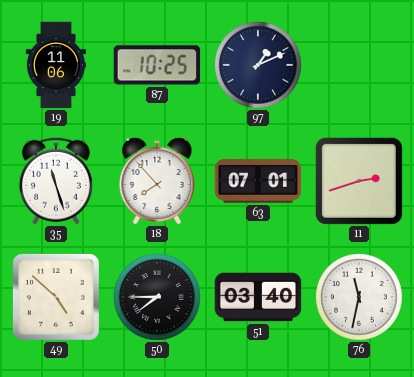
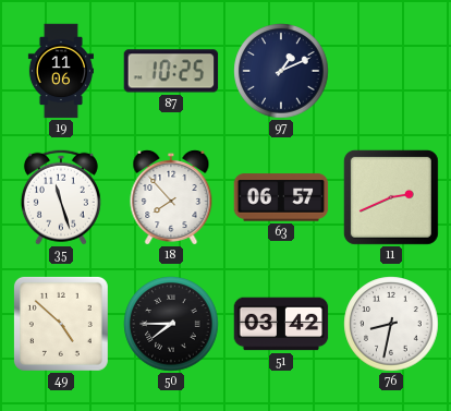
63: 07:01 -> 06:57 (281, 197)
11: 2:42 -> 2:41 (391, 197)
51: 03:40 -> 03:42 (281, 324)
76: 11:32 -> 8:32 (391, 324)
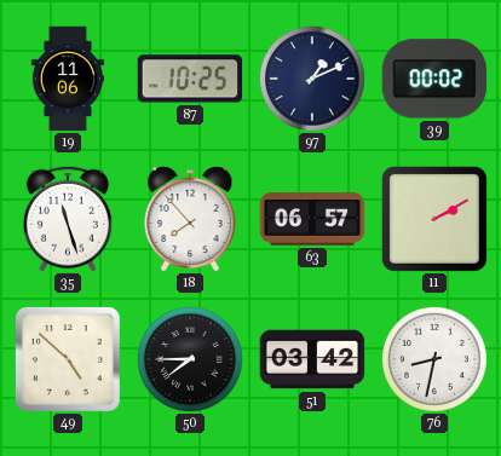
39: none -> 00:02 (434, 79)
11: 2:41 -> 2:10 (434, 219)
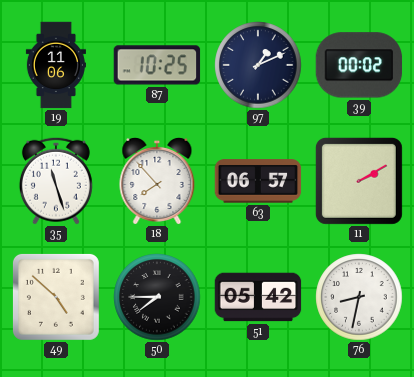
51: 03:42 -> 05:42 (258, 297)
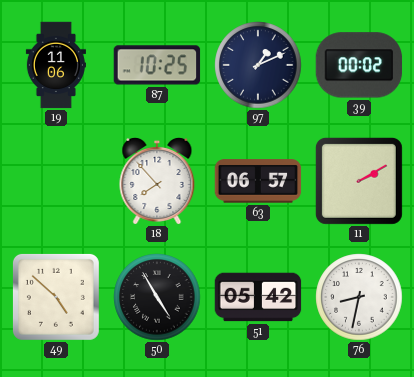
35: 11:27 -> none (56, 181)
50: 7:45 -> 4:55 (157, 297)
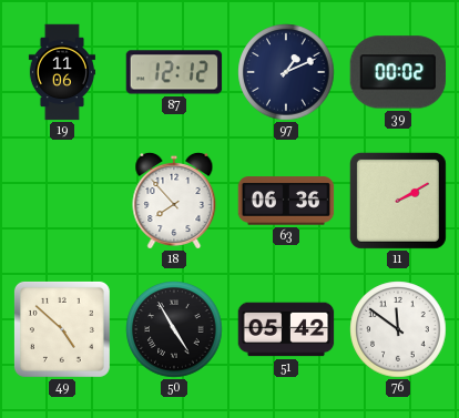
87: 10:25 -> 12:12 (174, 72)
63: 06:57 -> 06:36 (286, 201)
76: 8:32 -> 11:51 (398, 329)
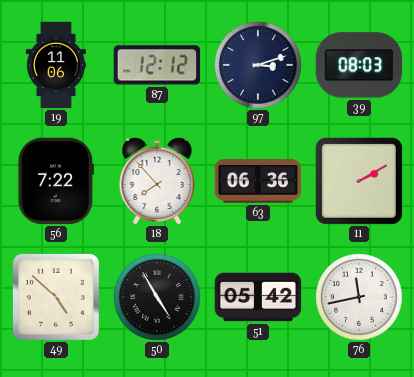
97: 1:11 -> 3:12 (258, 65)
39: 00:02 -> 08:03 (359, 65)
56: none -> 7:22 (56, 181)
76: 11:51 -> 11:43 (359, 297)
